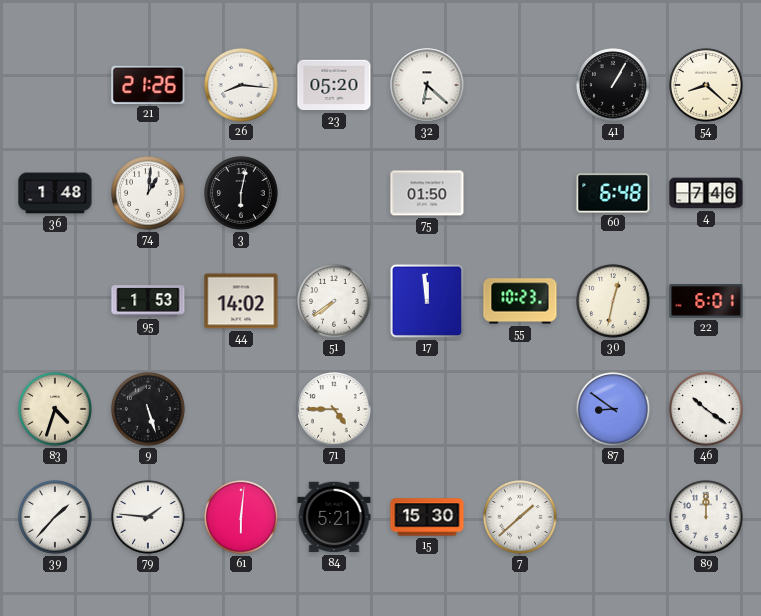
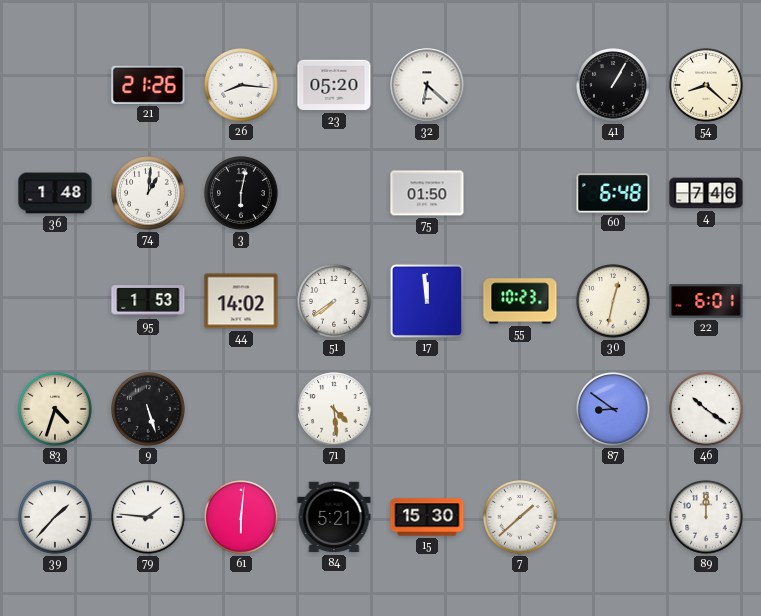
71: 4:45 -> 4:29 (334, 409)
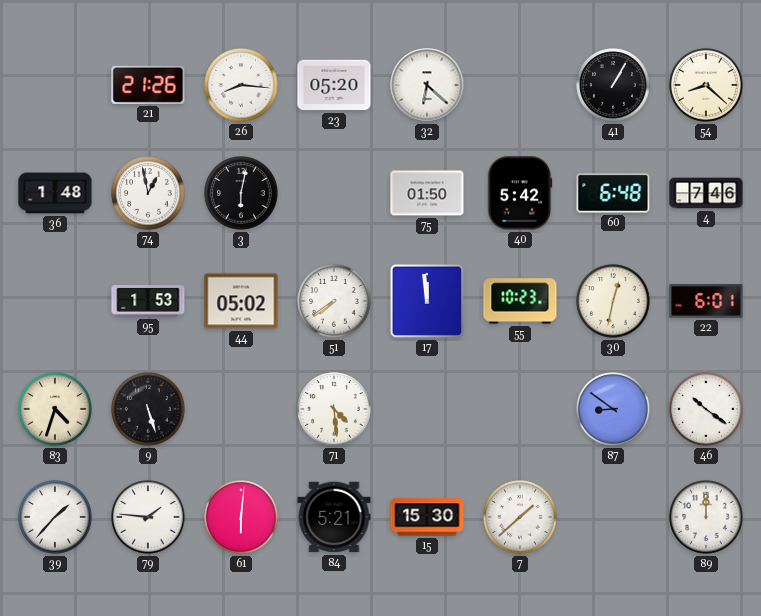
74: 1:01 -> 12:58 (148, 193)
40: none -> 5:42 (520, 193)
44: 14:02 -> 05:02 (241, 301)
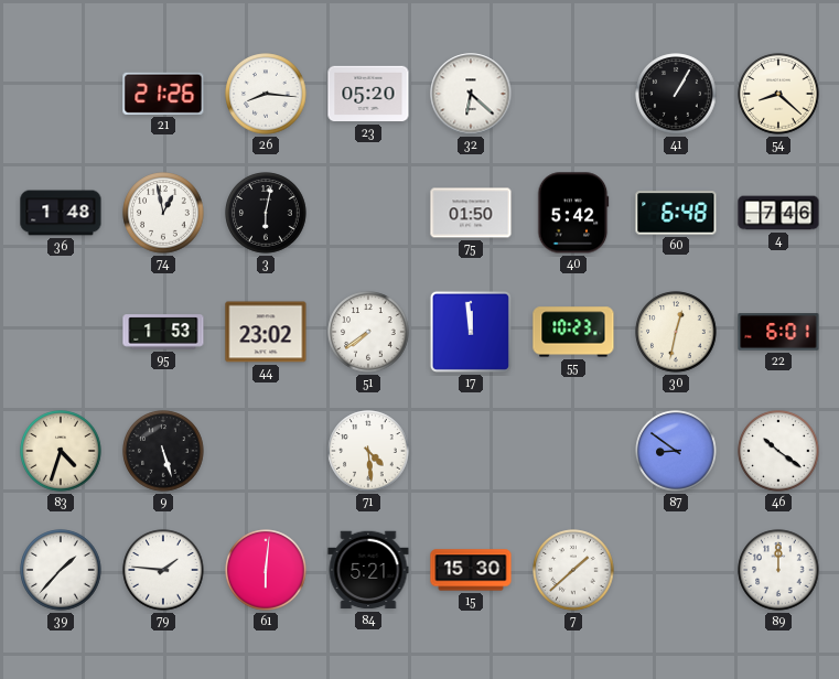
44: 05:02 -> 23:02 (266, 332)
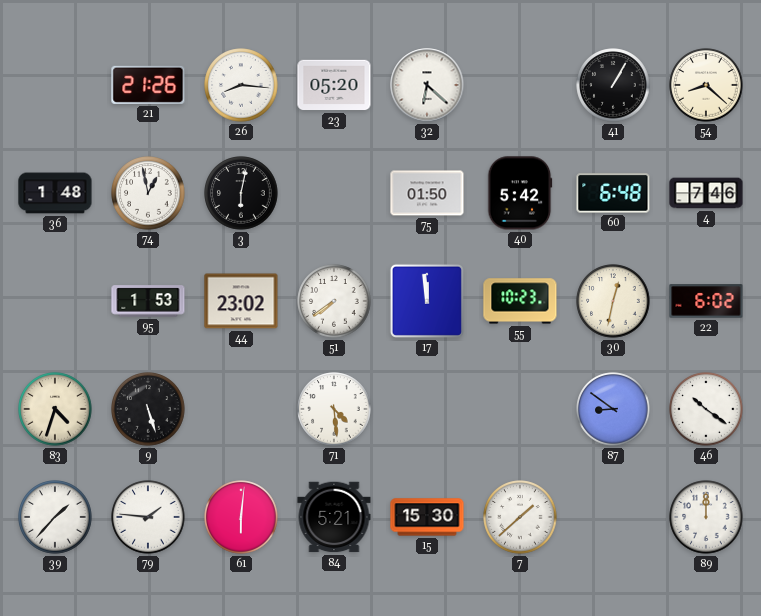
22: 6:01 -> 6:02 (706, 301)
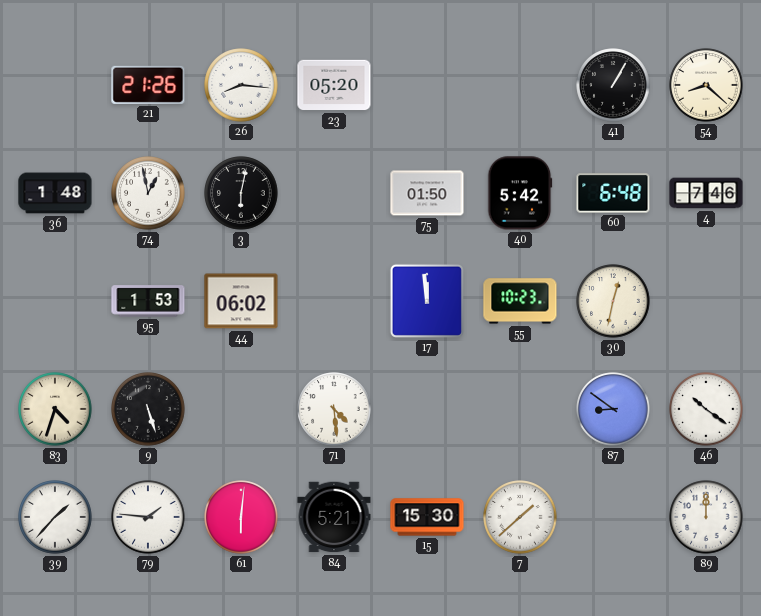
32: 6:22 -> none (427, 85)
44: 23:02 -> 06:02 (241, 301)
51: 7:39 -> none (334, 301)
22: 6:02 -> none (706, 301)
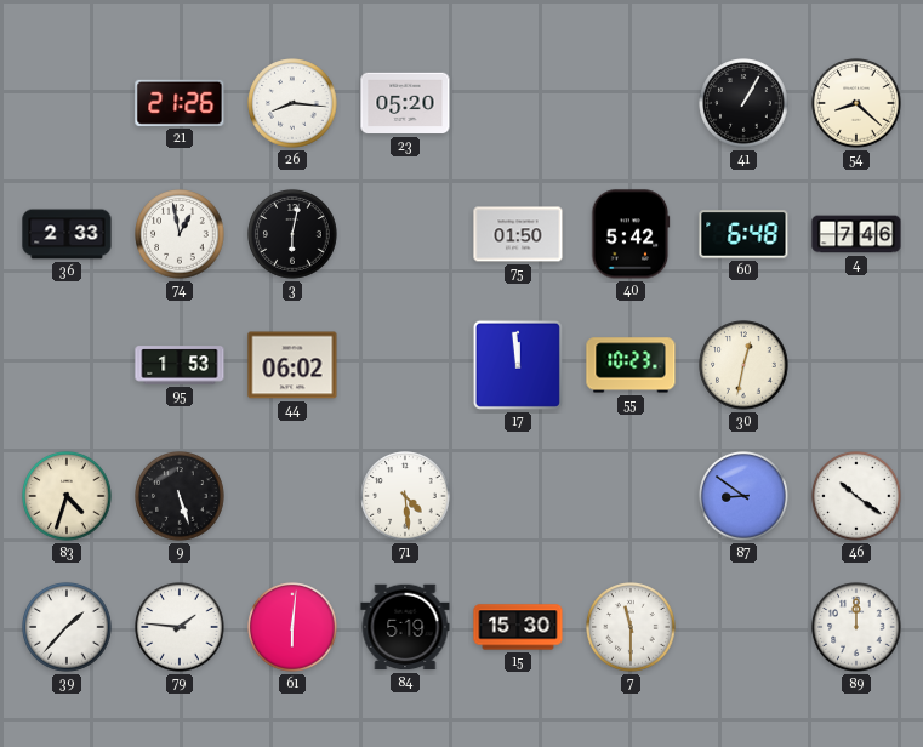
36: 1:48 -> 2:33 (67, 234)
84: 5:21 -> 5:19 (405, 627)
7: 1:38 -> 11:30 (631, 627)
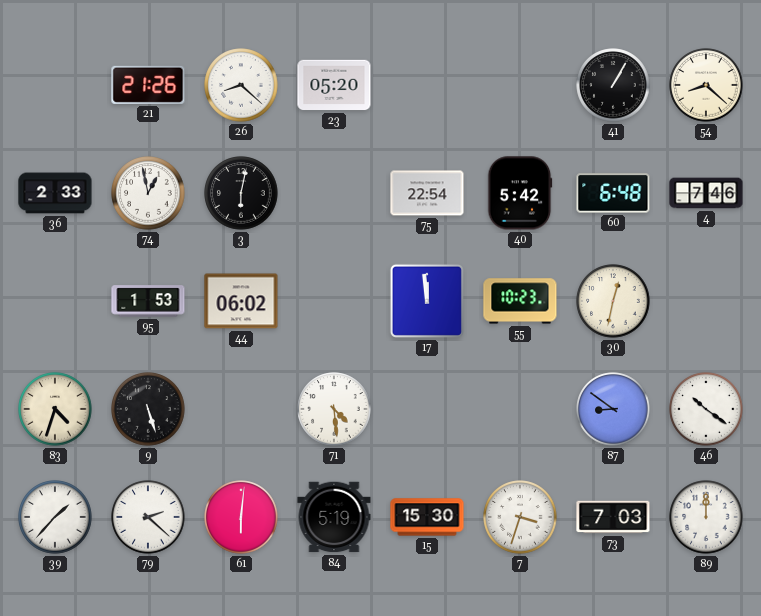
26: 8:16 -> 8:22 (241, 85)
75: 01:50 -> 22:54 (427, 193)
79: 1:46 -> 2:22 (148, 517)
7: 11:30 -> 3:33 (520, 517)
73: none -> 7:03 (613, 517)
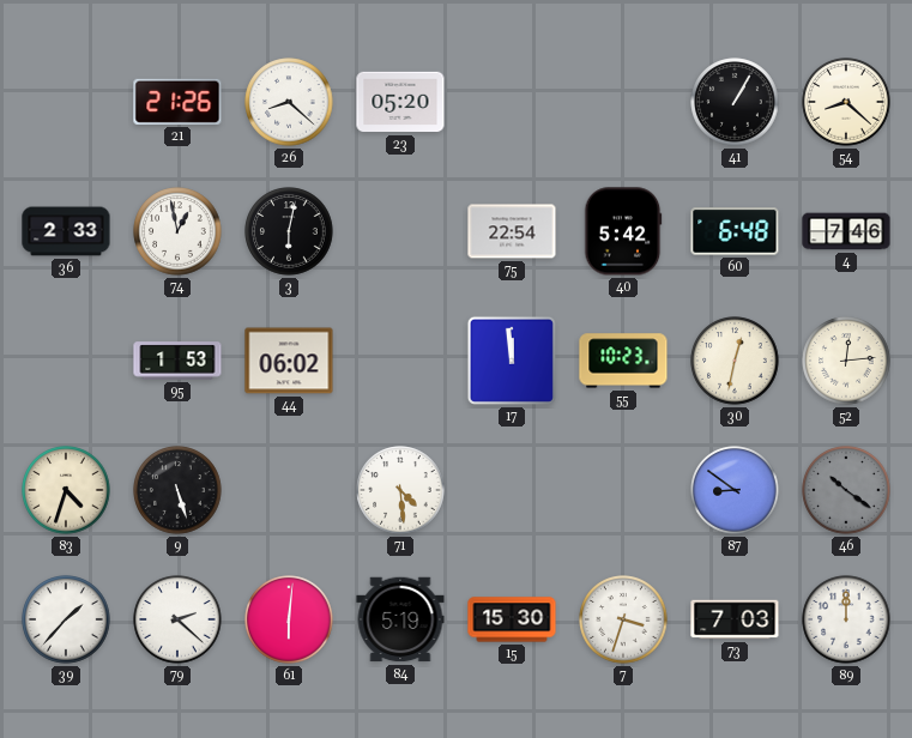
52: none -> 12:14 (846, 361)
46 dial: white -> grey (846, 490)
